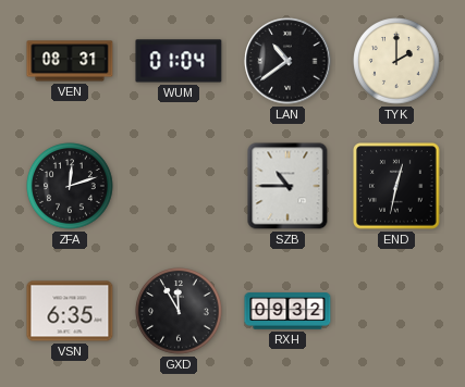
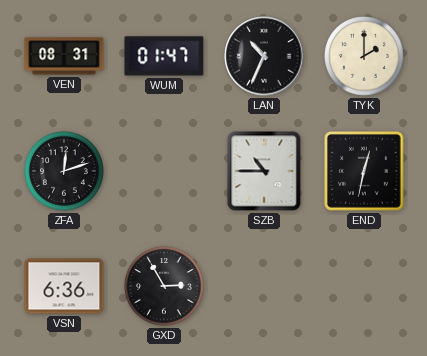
WUM: 01:04 -> 01:47 (164, 56)
LAN: 10:39 -> 10:34 (264, 56)
VSN: 6:35 -> 6:36 (64, 286)
GXD: 11:55 -> 2:55 (164, 286)
RXH: 09:32 -> none (287, 311)
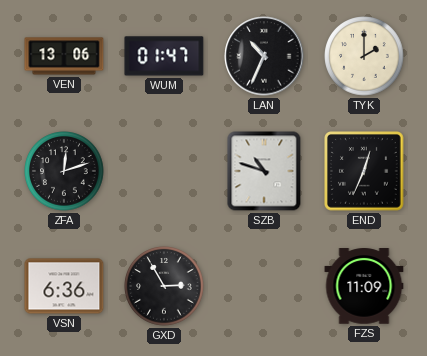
VEN: 08:31 -> 13:06 (64, 56)
SZB: 10:45 -> 10:48 (264, 171)
END: 12:32 -> 12:34 (365, 172)
FZS: none -> 11:09 (364, 286)
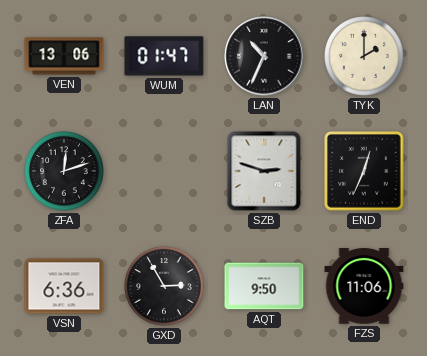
SZB: 10:48 -> 2:48 (264, 171)
AQT: none -> 9:50 (264, 286)
FZS: 11:09 -> 11:06 (364, 286)
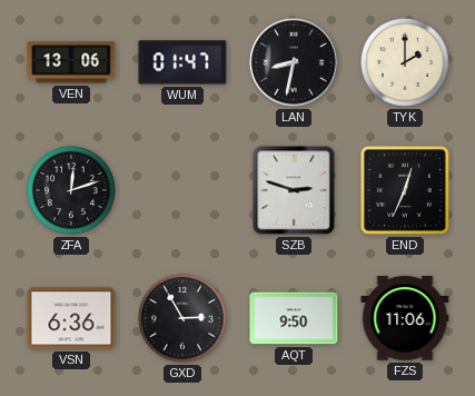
LAN: 10:34 -> 8:32 (294, 62)
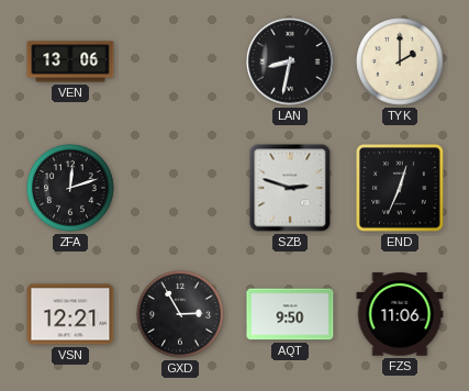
WUM: 01:47 -> none (182, 62)
VSN: 6:36 -> 12:21 (70, 314)
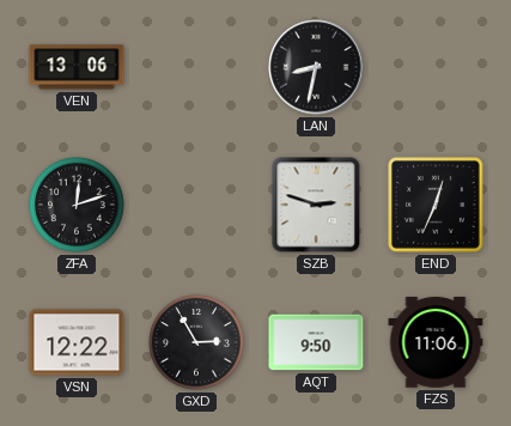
TYK: 2:00 -> none (400, 62)
VSN: 12:21 -> 12:22 (77, 342)
